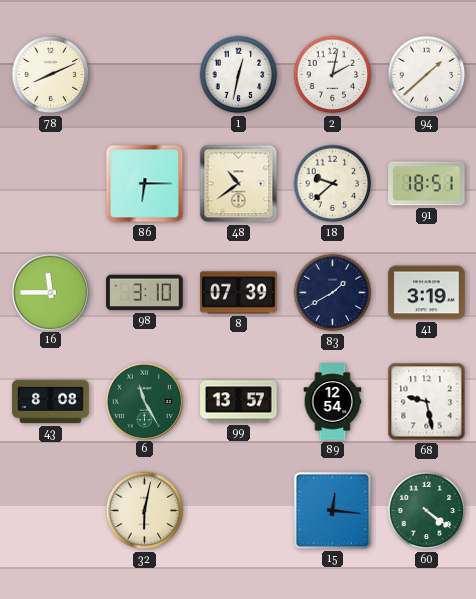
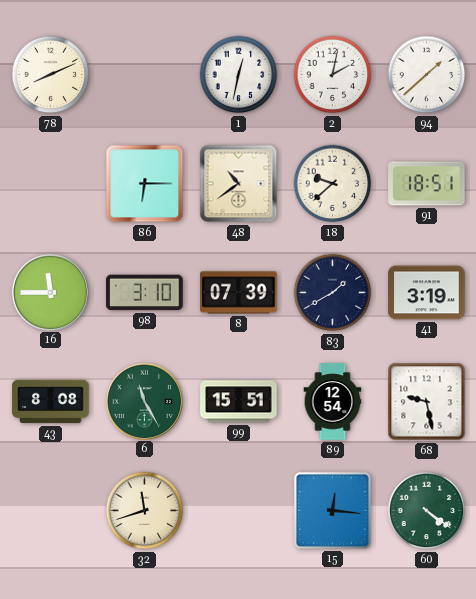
99: 13:57 -> 15:51 (239, 402)
32: 6:02 -> 11:42 (145, 511)
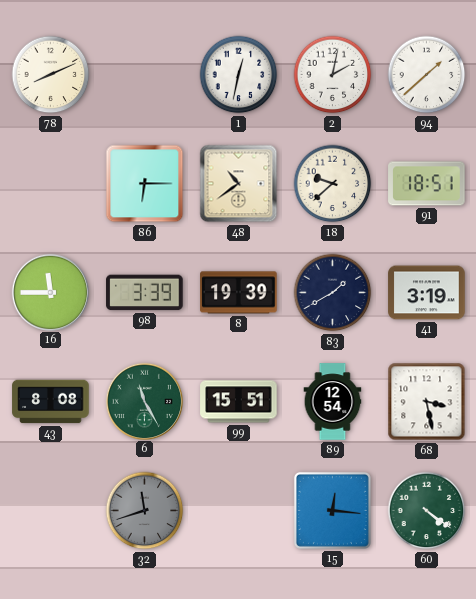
98: 3:10 -> 3:39 (145, 293)
8: 07:39 -> 19:39 (239, 293)
68: 9:28 -> 3:28 (427, 402)
32 dial: cream -> grey (145, 511)
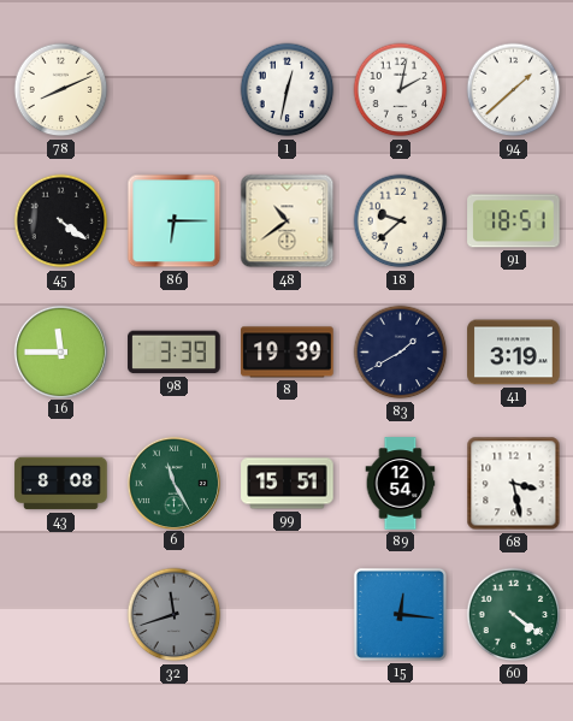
45: none -> 4:21 (61, 221)
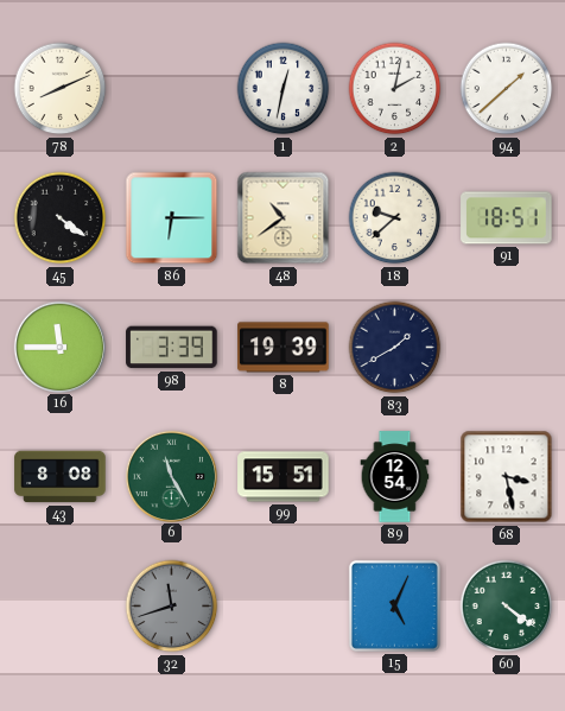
41: 3:19 -> none (514, 353)
15: 12:16 -> 5:04 (394, 605)
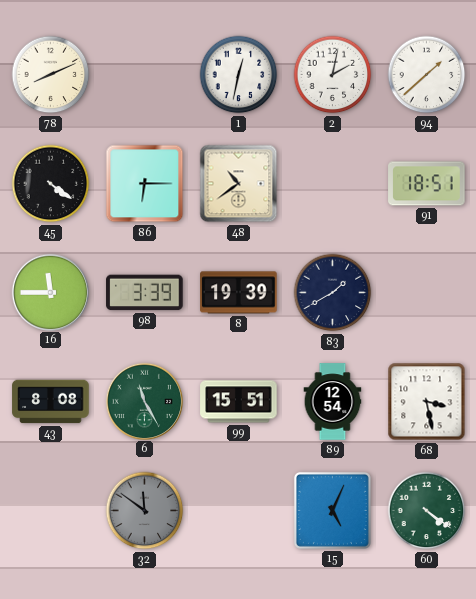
18: 9:38 -> none (395, 218)
32: 11:42 -> 11:51 (145, 511)
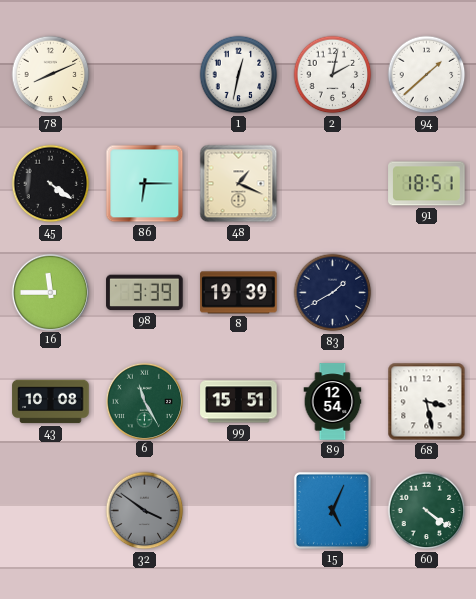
48: 10:39 -> 1:19 (239, 184)
43: 8:08 -> 10:08 (51, 402)
32: 11:51 -> 3:51 (145, 511)
